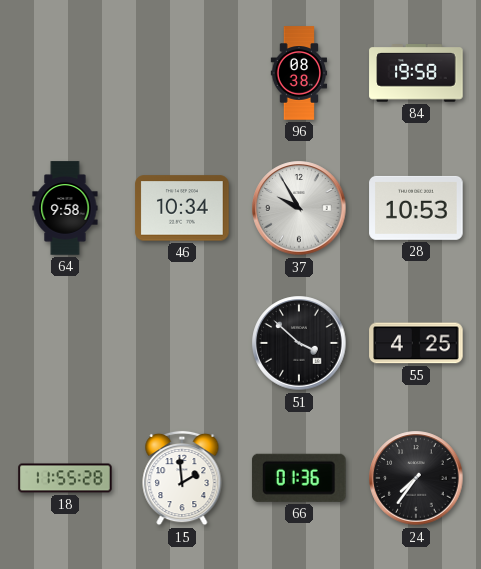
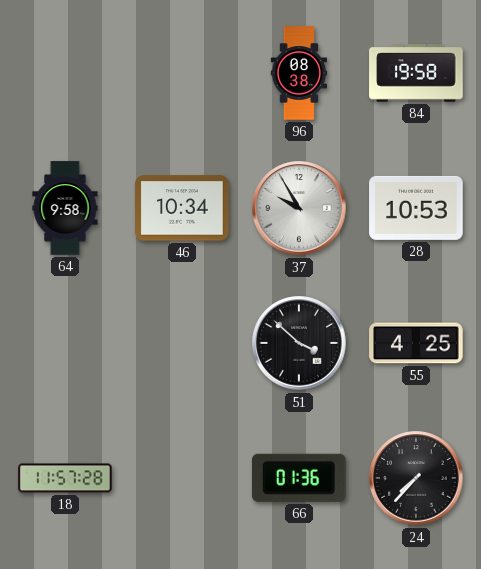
18: 11:55 -> 11:57 (65, 478)
15: 1:59 -> none (182, 478)
24: 7:36 -> 7:37 (416, 478)
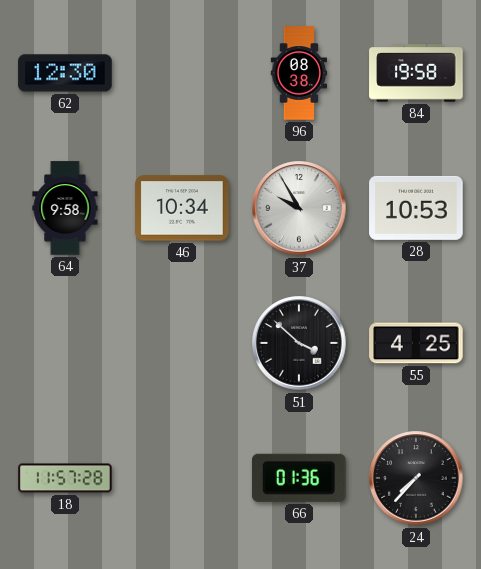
62: none -> 12:30 (65, 73)
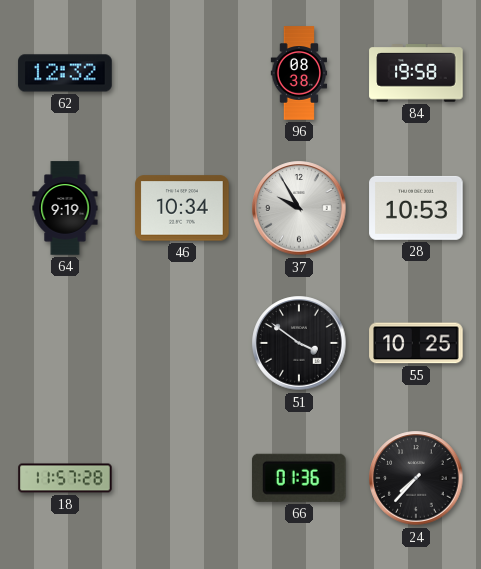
62: 12:30 -> 12:32 (65, 73)
64: 9:58 -> 9:19 (65, 208)
51: 3:52 -> 3:51 (299, 343)
55: 4:25 -> 10:25 (416, 343)
